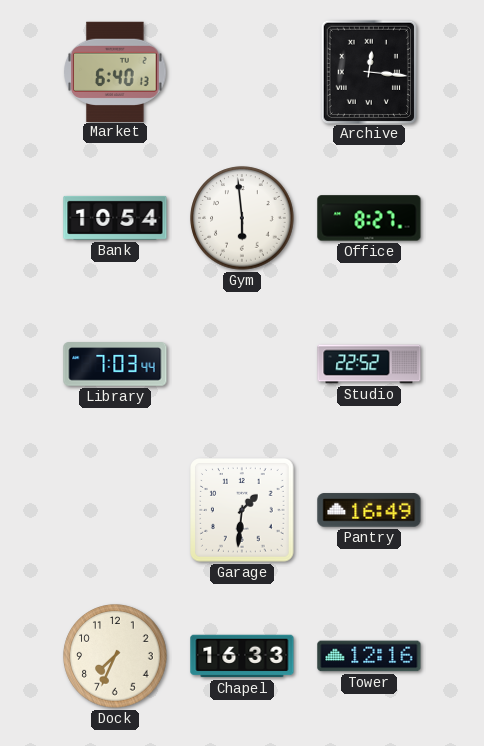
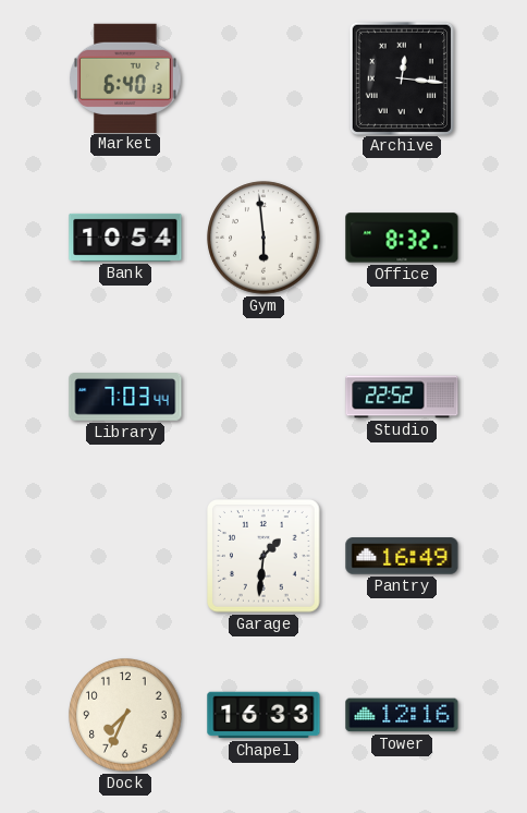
Office: 8:27 -> 8:32 (402, 238)
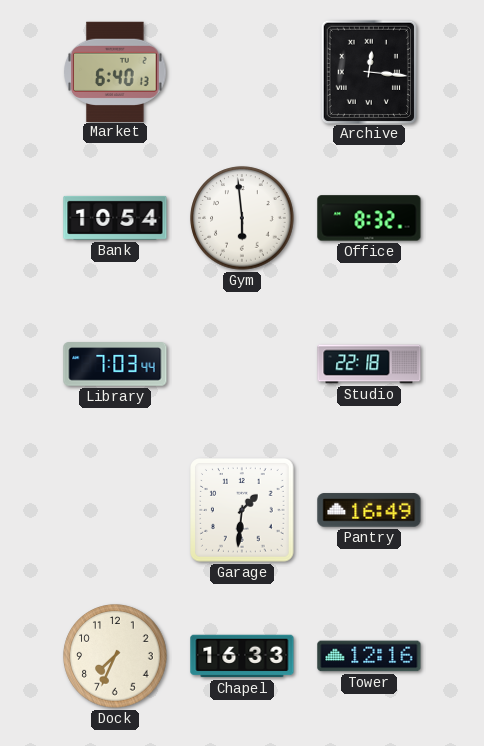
Studio: 22:52 -> 22:18 (369, 364)
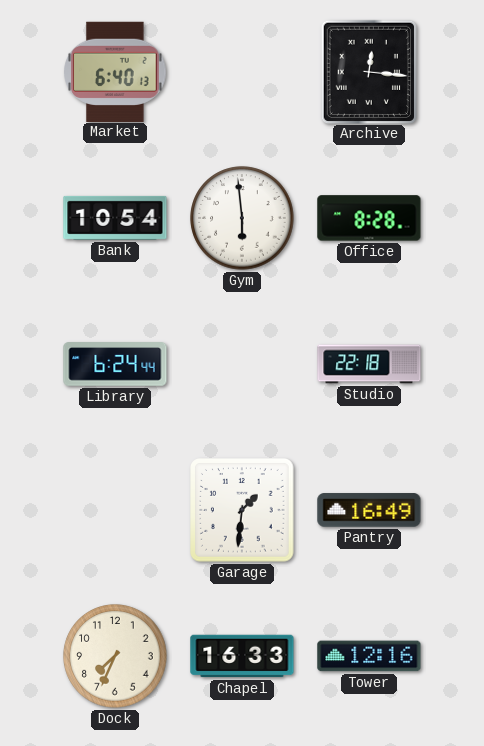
Office: 8:32 -> 8:28 (369, 218)
Library: 7:03 -> 6:24 (115, 364)
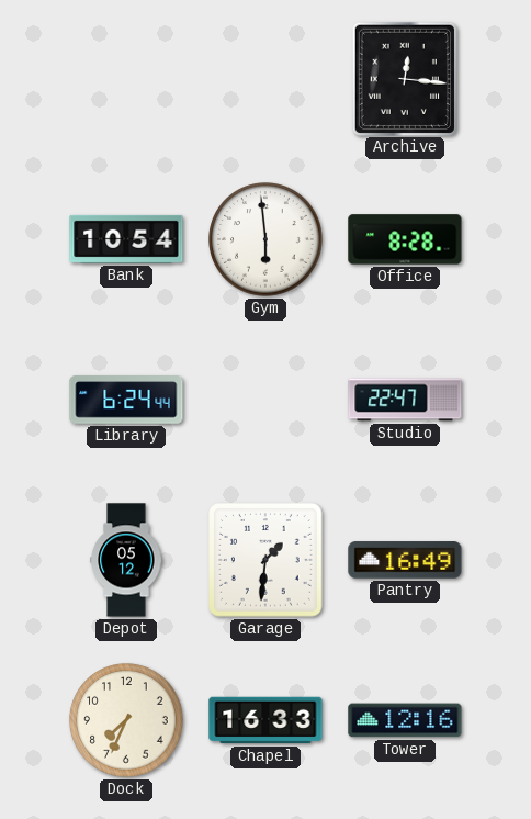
Market: 6:40 -> none (115, 71)
Studio: 22:18 -> 22:47 (405, 400)
Depot: none -> 05:12 (126, 560)
